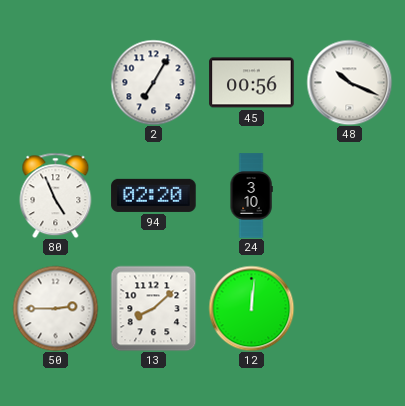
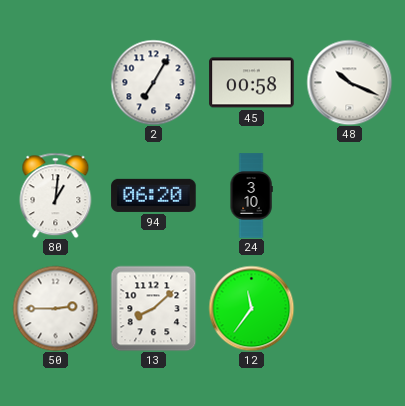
45: 00:56 -> 00:58 (252, 83)
80: 4:56 -> 1:01 (56, 195)
94: 02:20 -> 06:20 (154, 195)
12: 12:01 -> 11:36 (251, 308)
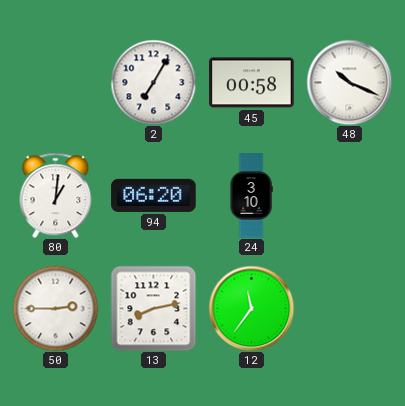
13: 8:08 -> 8:13 (153, 308)
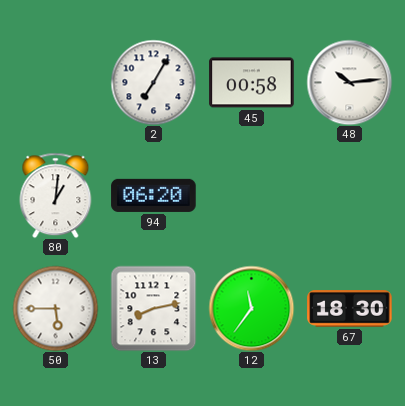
48: 10:19 -> 10:14 (349, 82)
24: 3:10 -> none (251, 196)
50: 2:45 -> 5:45 (55, 308)
67: none -> 18:30 (350, 309)
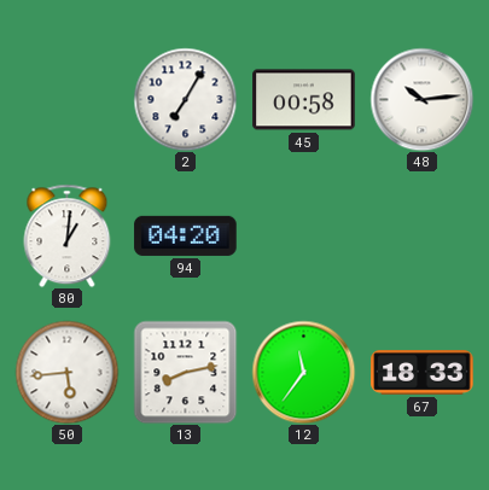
94: 06:20 -> 04:20 (186, 235)
50: 5:45 -> 5:44 (66, 372)
67: 18:30 -> 18:33 (423, 373)
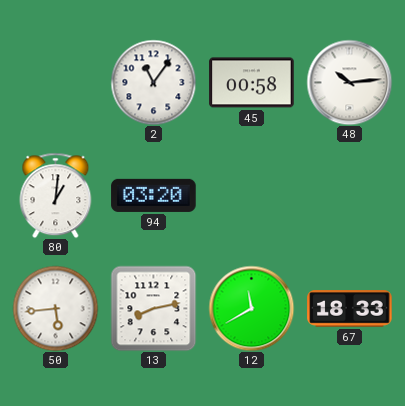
2: 7:05 -> 11:06 (153, 82)
94: 04:20 -> 03:20 (154, 195)
12: 11:36 -> 11:40 (251, 308)
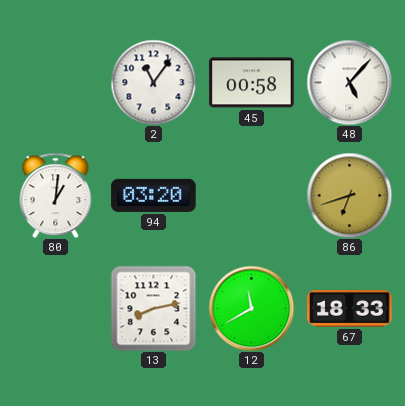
48: 10:14 -> 5:07 (349, 82)
86: none -> 6:42 (349, 195)
50: 5:44 -> none (55, 308)
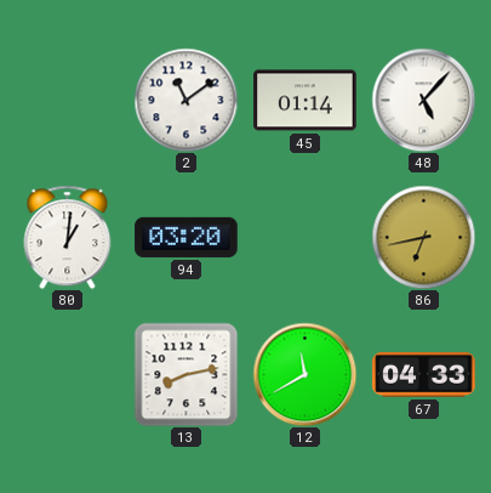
2: 11:06 -> 11:09 (185, 100)
45: 00:58 -> 01:14 (306, 101)
86: 6:42 -> 6:43 (423, 237)
67: 18:33 -> 04:33 (424, 375)
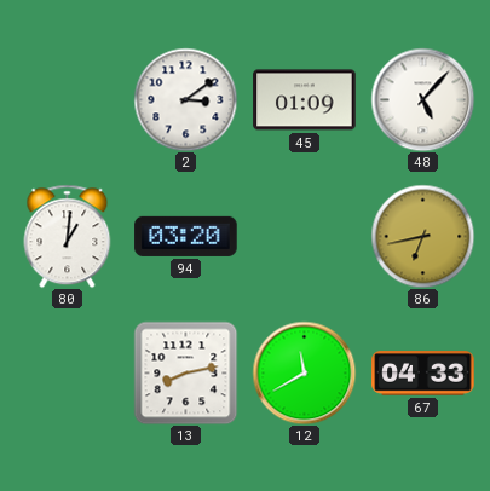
2: 11:09 -> 3:09 (185, 99)
45: 01:14 -> 01:09 (305, 100)
